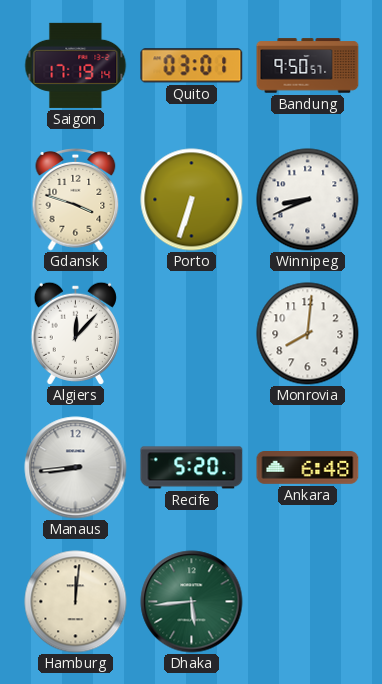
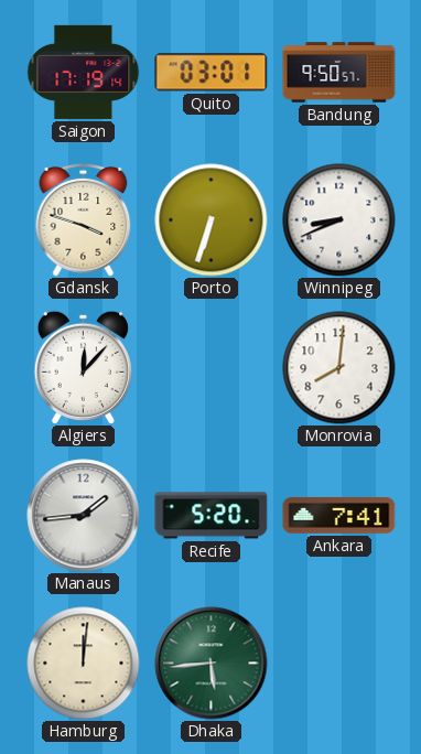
Manaus: 8:44 -> 1:44 (84, 516)
Ankara: 6:48 -> 7:41 (339, 516)
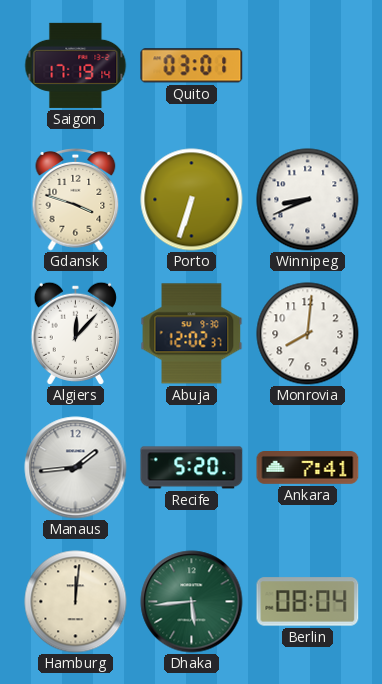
Bandung: 9:50 -> none (339, 73)
Abuja: none -> 12:02 (192, 334)
Berlin: none -> 08:04 (308, 602)
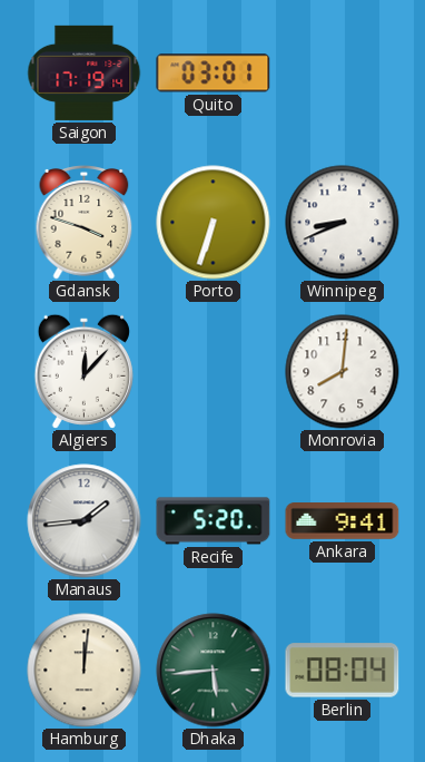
Abuja: 12:02 -> none (192, 334)
Ankara: 7:41 -> 9:41 (343, 521)
